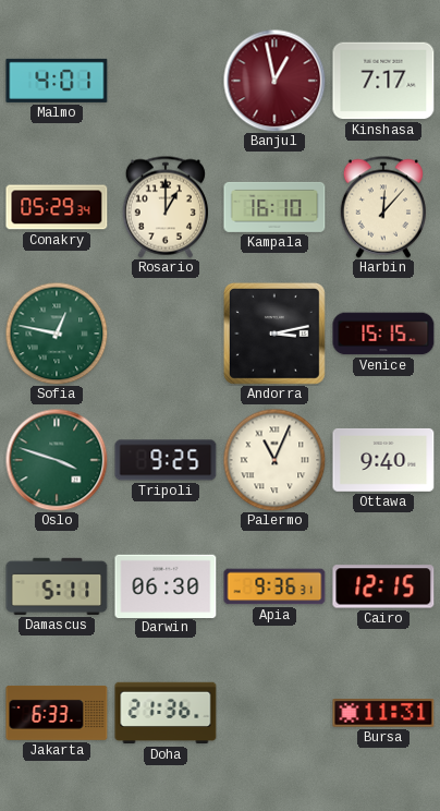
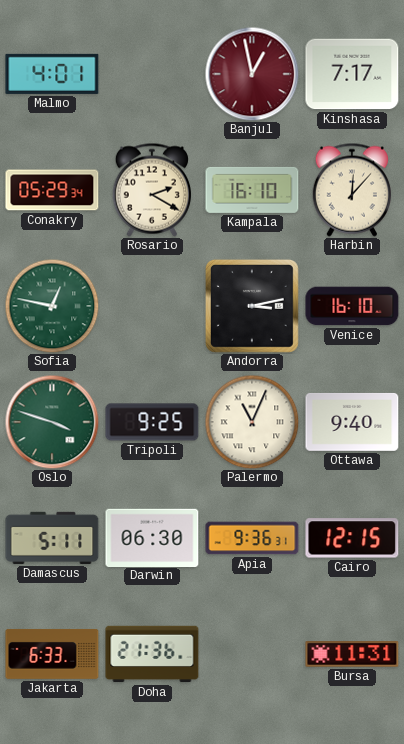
Rosario: 1:00 -> 2:20 (152, 190)
Venice: 15:15 -> 16:10 (352, 306)
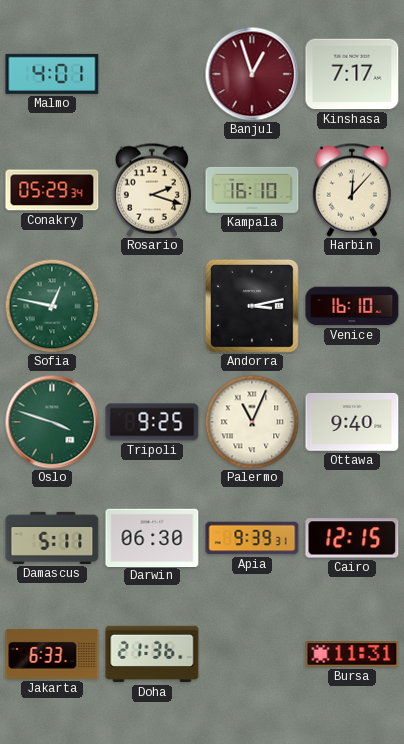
Banjul: 12:58 -> 12:57 (252, 74)
Rosario: 2:20 -> 2:18 (152, 190)
Apia: 9:36 -> 9:39 (252, 538)
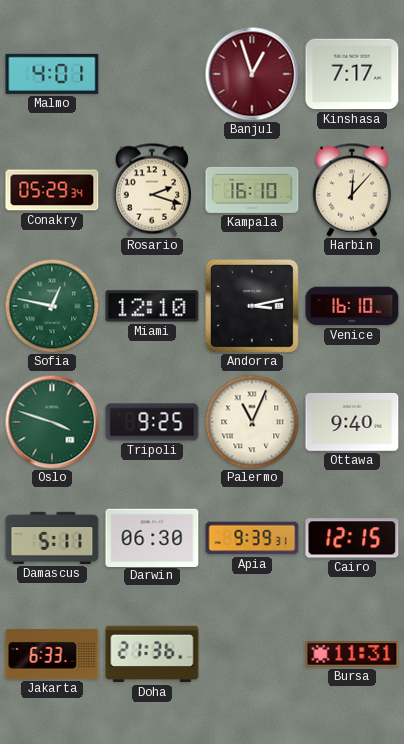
Miami: none -> 12:10 (152, 306)
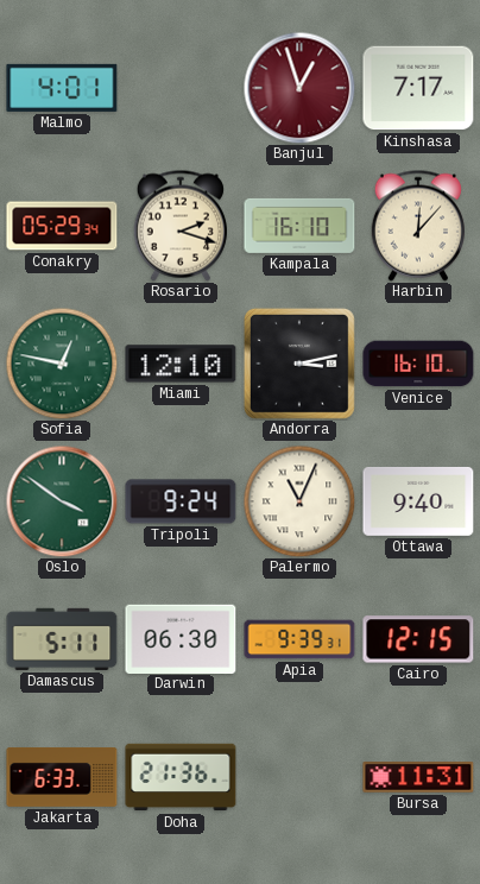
Oslo: 3:48 -> 3:51 (62, 501)
Tripoli: 9:25 -> 9:24 (181, 501)
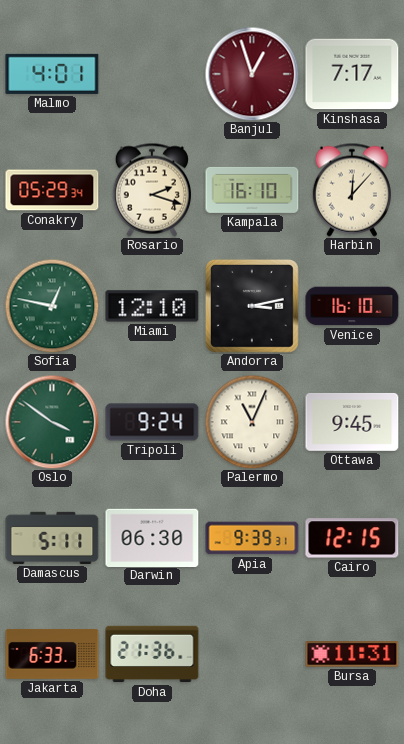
Ottawa: 9:40 -> 9:45 (352, 422)
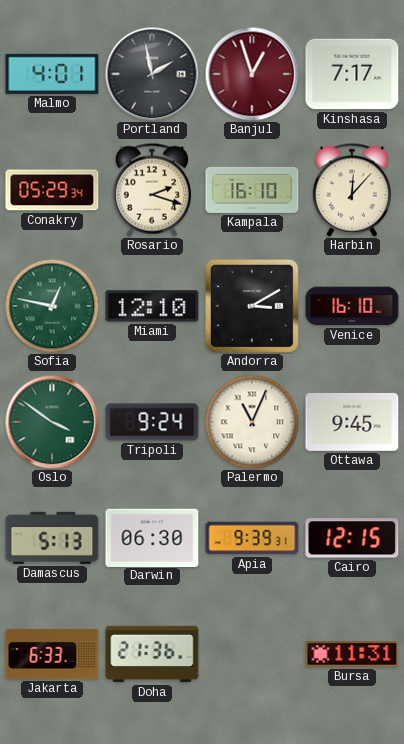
Portland: none -> 1:58 (152, 74)
Andorra: 3:13 -> 3:10 (252, 306)
Damascus: 5:11 -> 5:13 (52, 538)
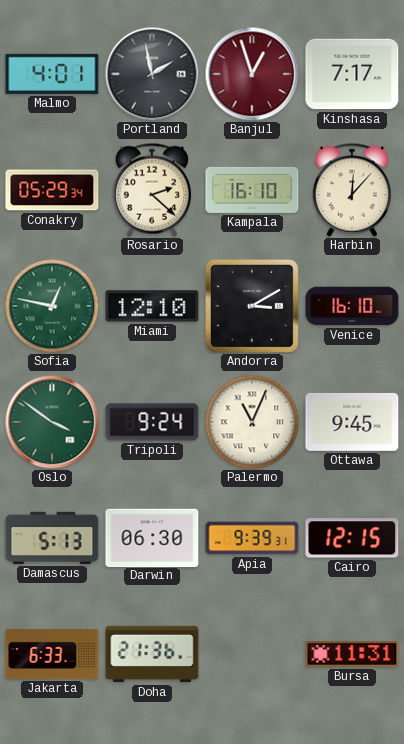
Rosario: 2:18 -> 2:22 (152, 190)
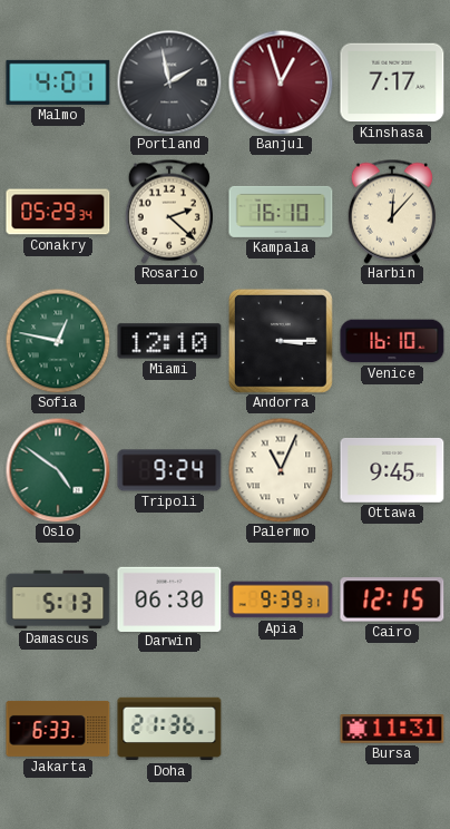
Andorra: 3:10 -> 3:15 (281, 341)
Oslo: 3:51 -> 4:51 (58, 470)
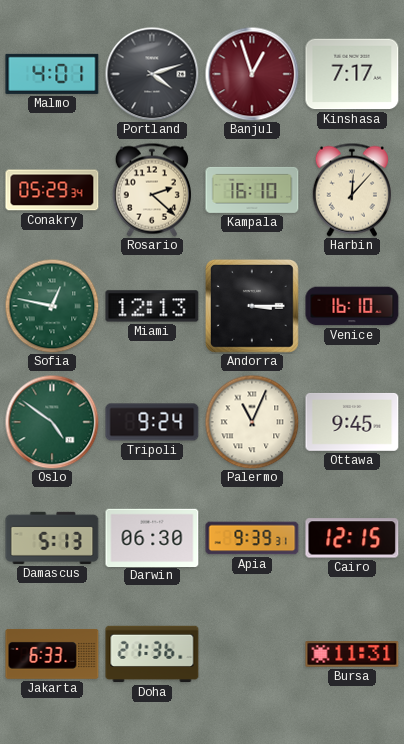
Portland: 1:58 -> 4:12 (152, 74)
Miami: 12:10 -> 12:13 (152, 306)
